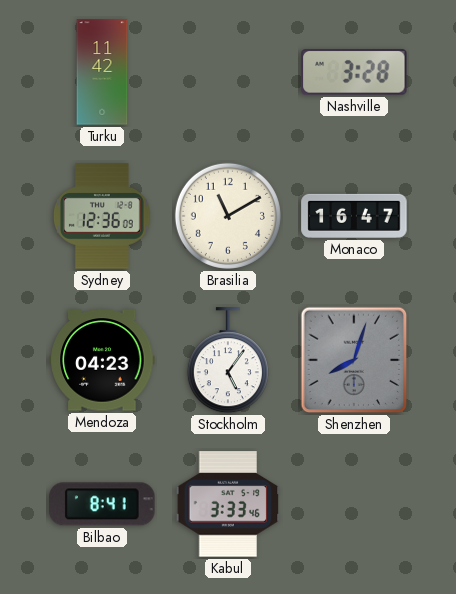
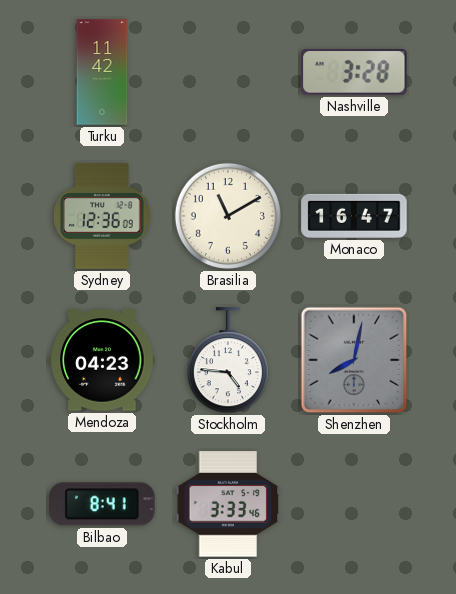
Stockholm: 5:06 -> 4:46 (228, 361)
Shenzhen: 8:03 -> 8:02 (354, 360)
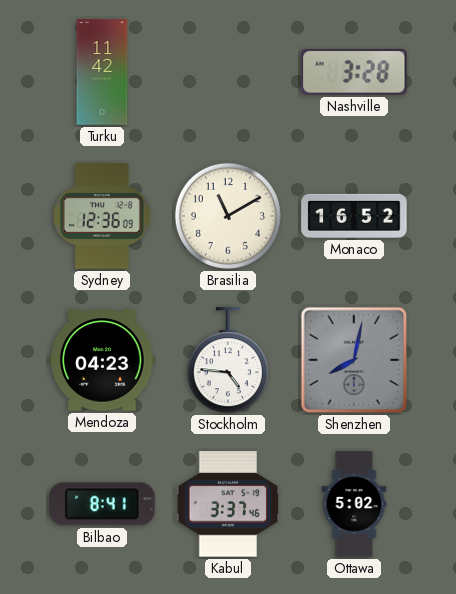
Monaco: 16:47 -> 16:52 (354, 216)
Kabul: 3:33 -> 3:37 (228, 504)
Ottawa: none -> 5:02 (354, 504)
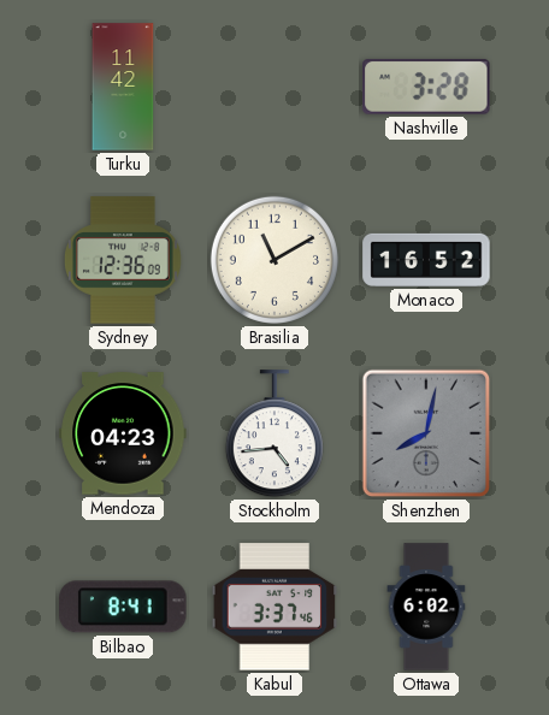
Stockholm: 4:46 -> 4:44 (274, 435)
Ottawa: 5:02 -> 6:02 (426, 607)
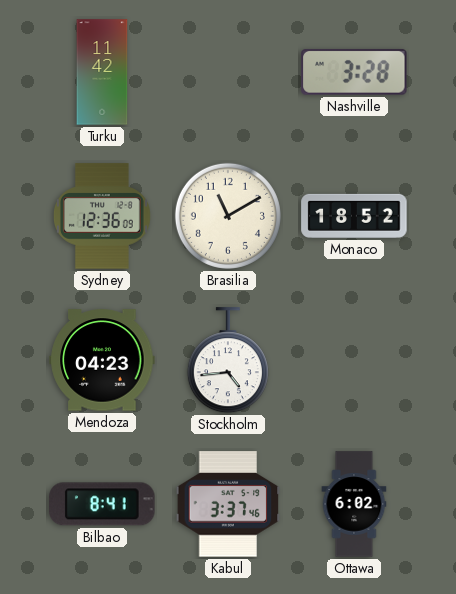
Monaco: 16:52 -> 18:52 (354, 216)
Shenzhen: 8:02 -> none (426, 433)
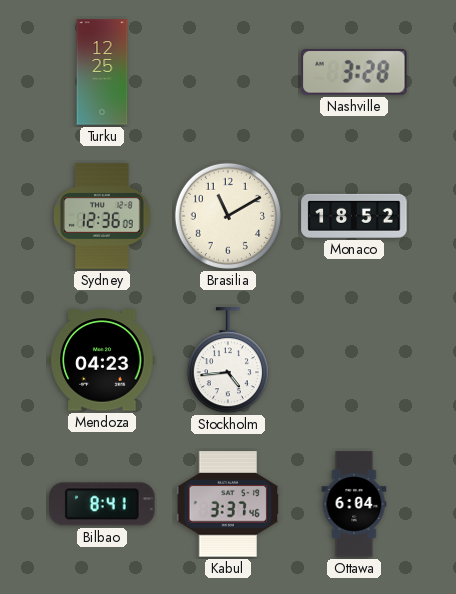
Turku: 11:42 -> 12:25 (102, 72)
Ottawa: 6:02 -> 6:04 (354, 504)
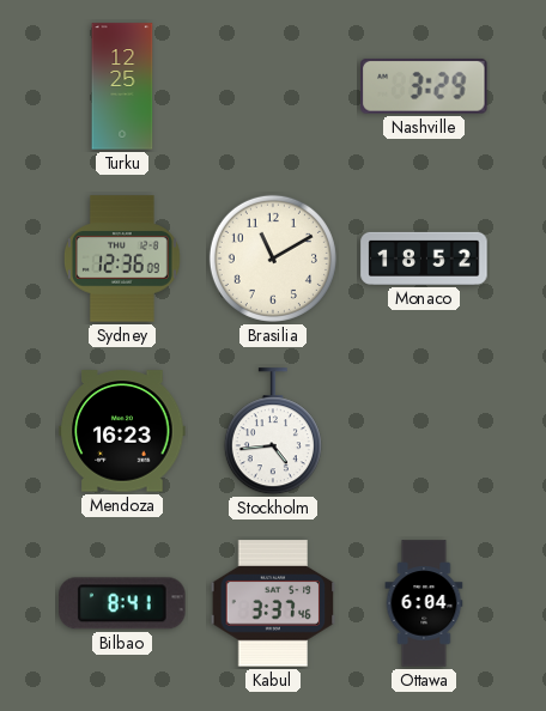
Nashville: 3:28 -> 3:29 (424, 86)
Mendoza: 04:23 -> 16:23 (122, 431)
